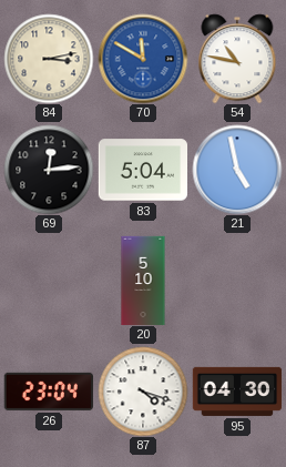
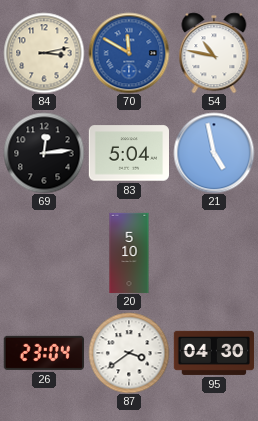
87: 4:18 -> 3:39 (129, 353)
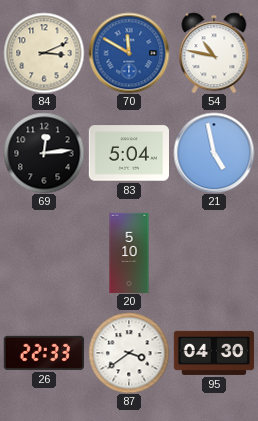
84: 3:13 -> 3:11 (44, 53)
26: 23:04 -> 22:33 (44, 353)
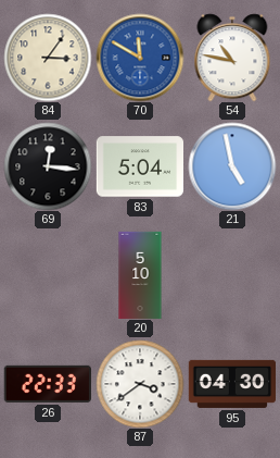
84: 3:11 -> 3:06 (48, 58)
69: 12:14 -> 12:16 (48, 166)
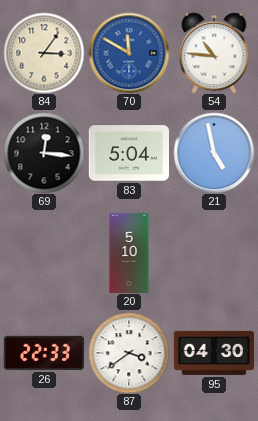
54: 10:47 -> 10:46 (214, 53)
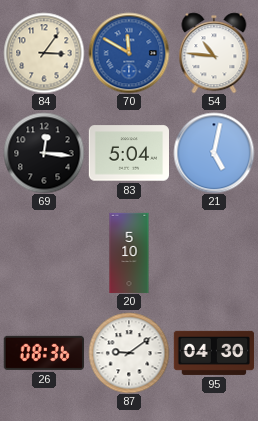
21: 4:58 -> 5:02 (214, 153)
26: 22:33 -> 08:36 (44, 353)
87: 3:39 -> 9:09 (129, 353)
